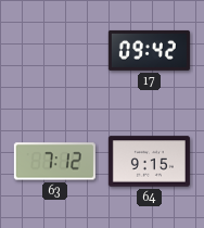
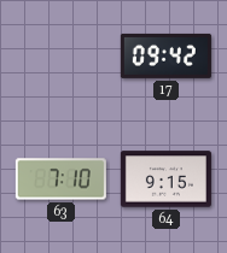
63: 7:12 -> 7:10 (60, 180)
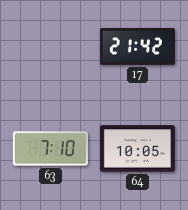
17: 09:42 -> 21:42 (137, 46)
64: 9:15 -> 10:05 (137, 149)
